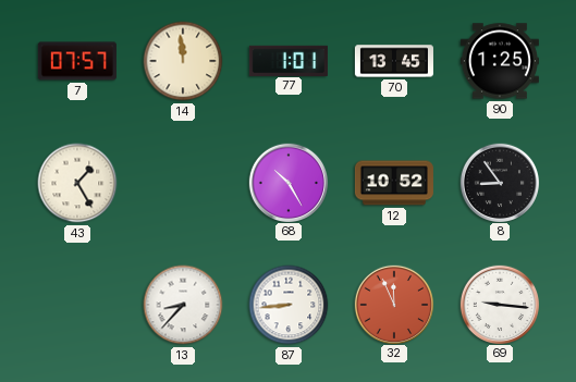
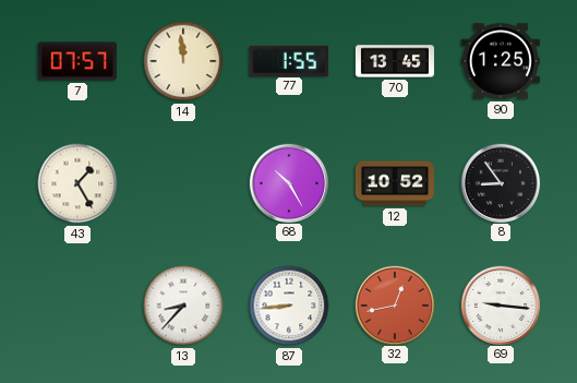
77: 1:01 -> 1:55 (289, 60)
32: 11:56 -> 12:43 (394, 304)
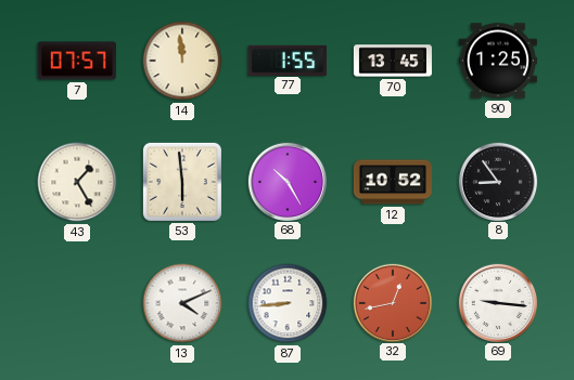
53: none -> 5:59 (182, 182)
13: 8:37 -> 4:11 (182, 303)
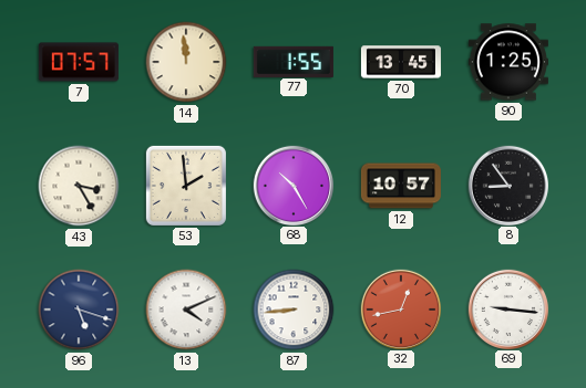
43: 1:25 -> 3:25 (79, 186)
53: 5:59 -> 1:59 (186, 186)
12: 10:52 -> 10:57 (401, 186)
96: none -> 5:18 (79, 310)
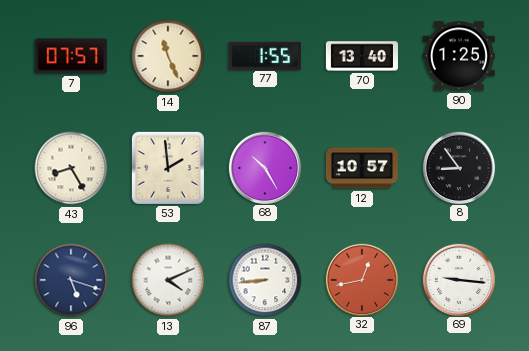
14: 11:59 -> 11:26 (168, 56)
70: 13:45 -> 13:40 (362, 56)
43: 3:25 -> 8:25 (71, 168)
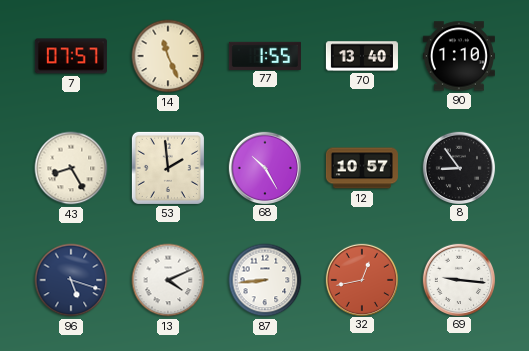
90: 1:25 -> 1:10 (459, 56)
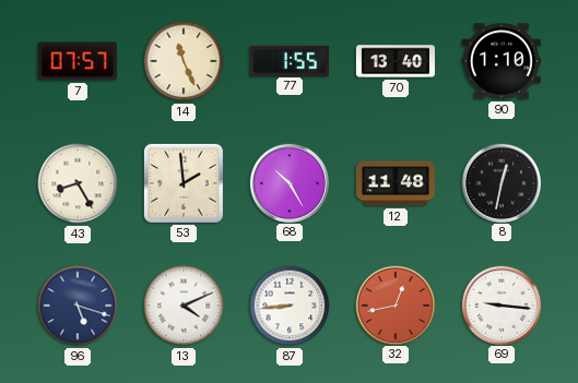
12: 10:57 -> 11:48 (396, 183)
8: 8:54 -> 12:32 (500, 182)
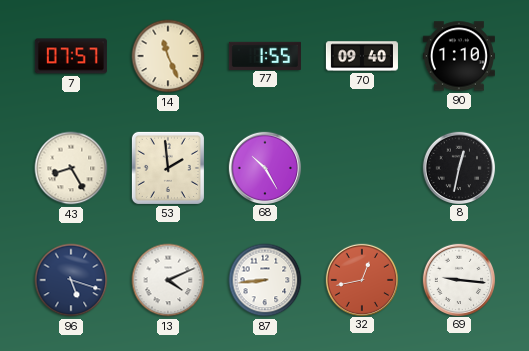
70: 13:40 -> 09:40 (362, 56)
12: 11:48 -> none (396, 183)
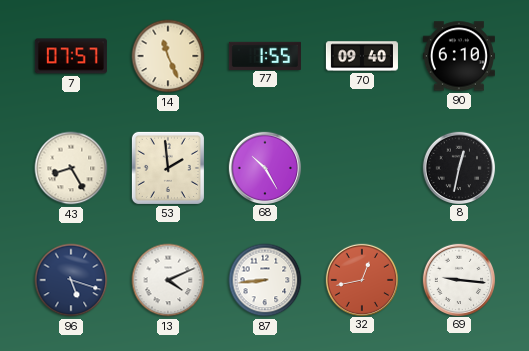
90: 1:10 -> 6:10 (459, 56)
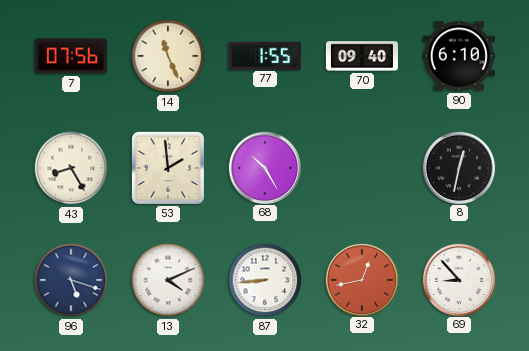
7: 07:57 -> 07:56 (71, 56)
69: 9:16 -> 8:53 (458, 279)
